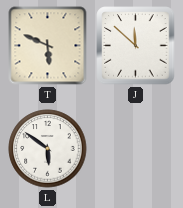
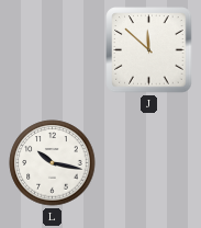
T: 5:49 -> none (48, 46)
L: 5:51 -> 10:17 (53, 163)
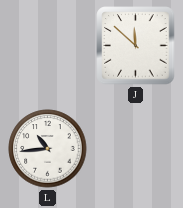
L: 10:17 -> 10:44 (48, 149)
